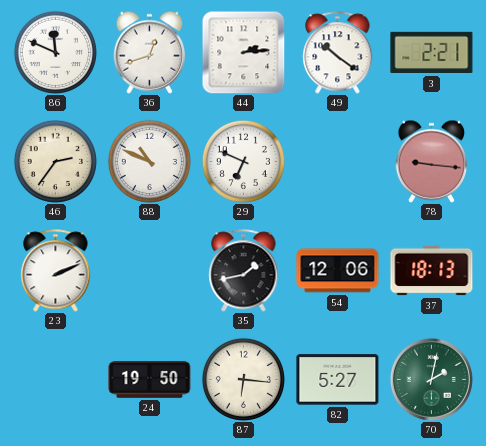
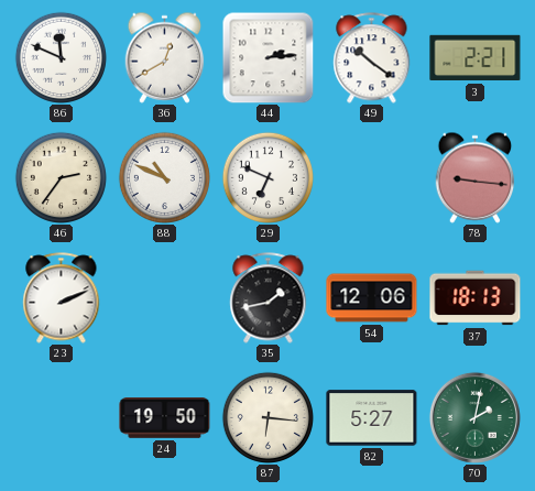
36: 12:42 -> 12:40 (165, 57)
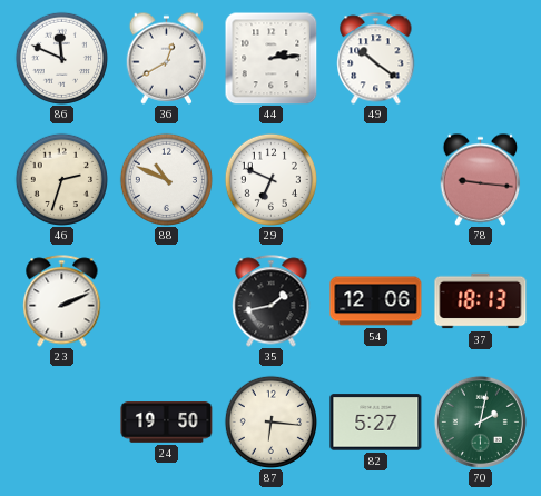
3: 2:21 -> none (476, 58)
46: 2:36 -> 2:33 (61, 179)
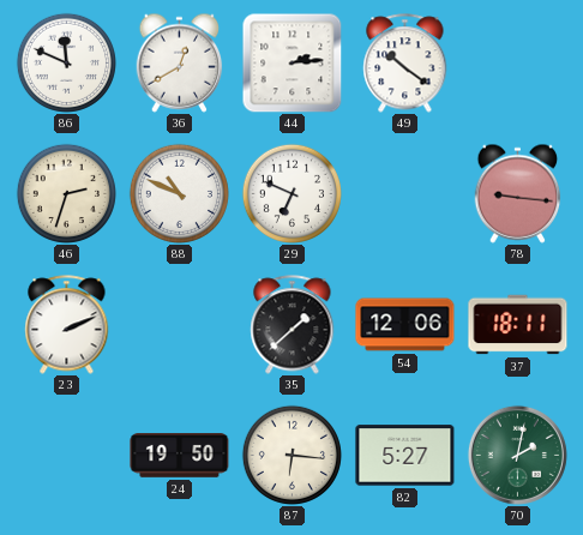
35: 1:43 -> 1:38 (293, 325)
37: 18:13 -> 18:11 (518, 325)
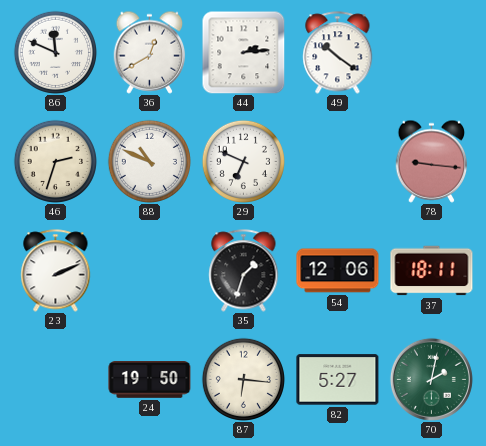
35: 1:38 -> 1:33 (244, 271)
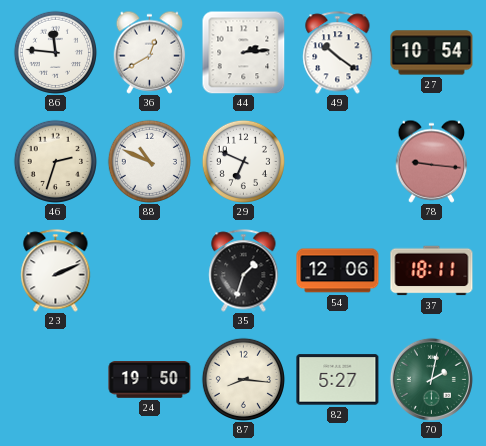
86: 11:49 -> 11:46 (55, 52)
27: none -> 10:54 (432, 53)
87: 6:16 -> 8:16 (243, 379)
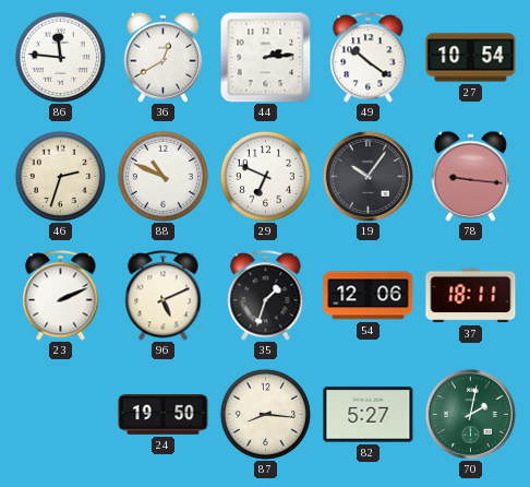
19: none -> 10:06 (368, 176)
96: none -> 5:11 (164, 296)
